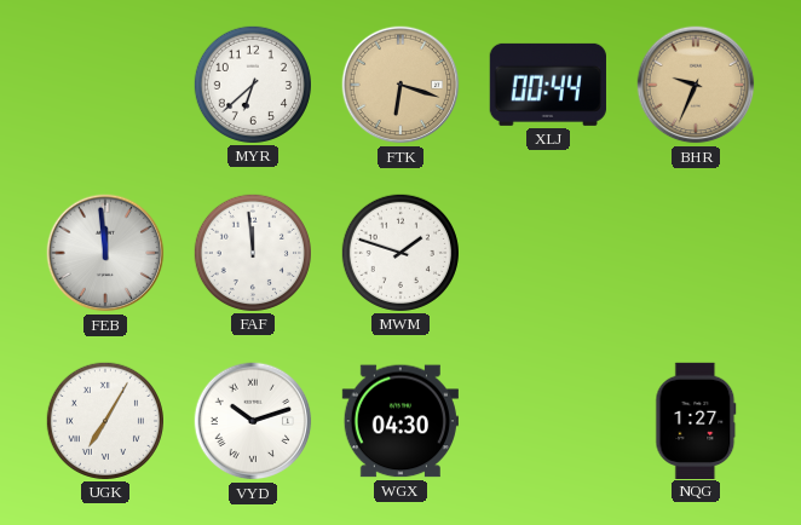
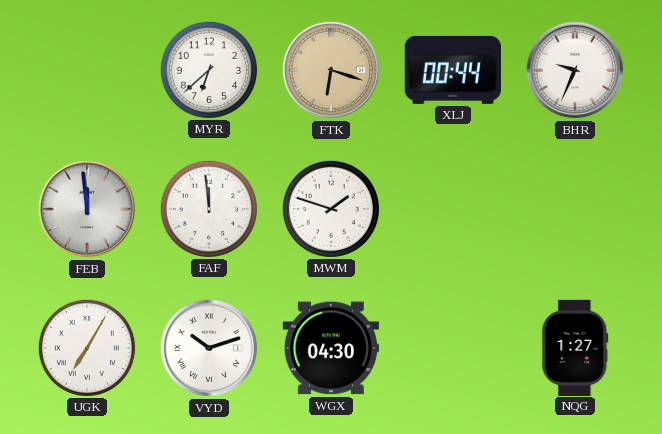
BHR dial: champagne -> white (575, 70)
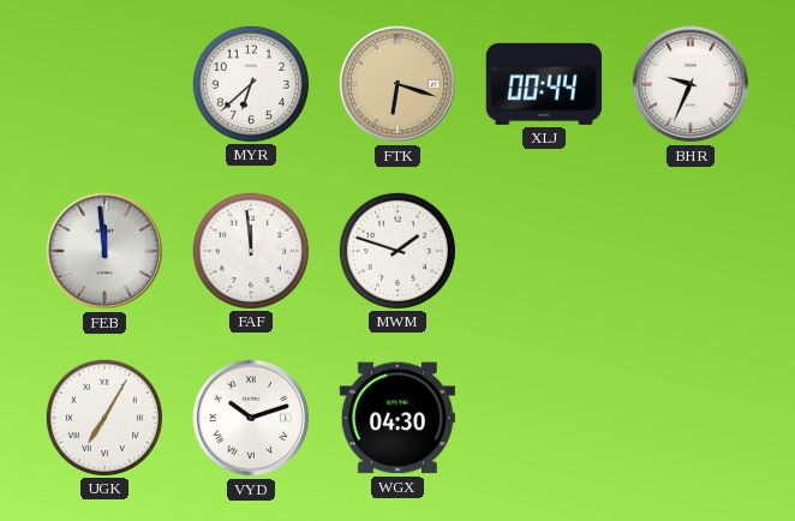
NQG: 1:27 -> none (575, 347)
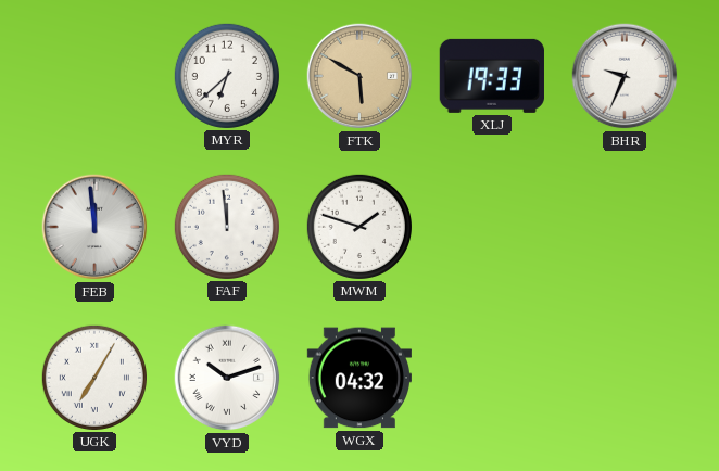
FTK: 6:18 -> 5:50 (359, 76)
XLJ: 00:44 -> 19:33 (492, 76)
WGX: 04:30 -> 04:32 (359, 378)
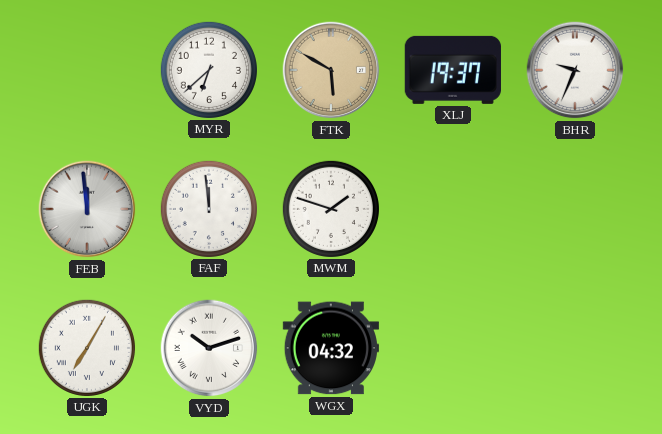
XLJ: 19:33 -> 19:37 (453, 70)
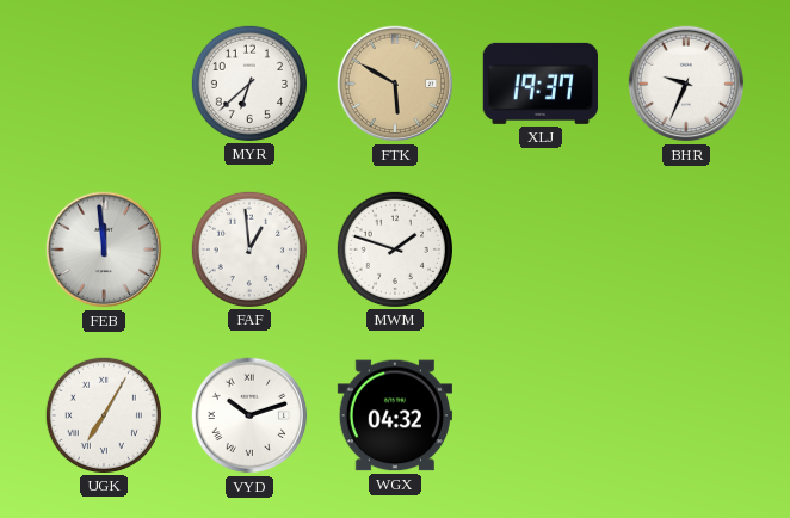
FAF: 11:59 -> 12:59 (248, 248)
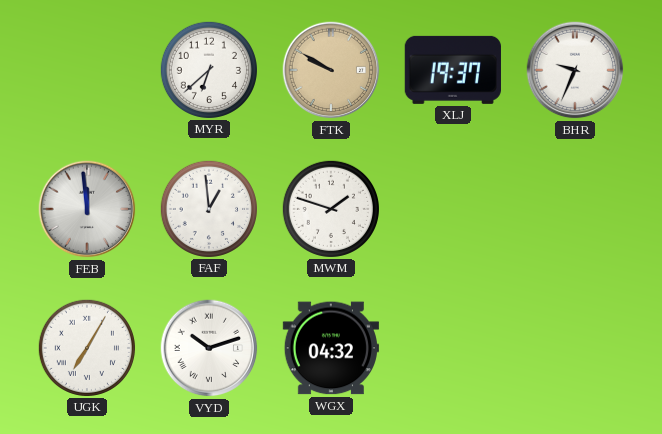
FTK: 5:50 -> 9:50 (331, 70)
